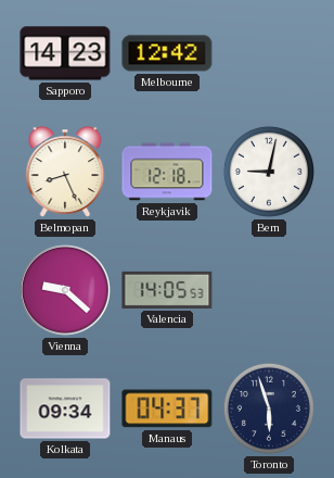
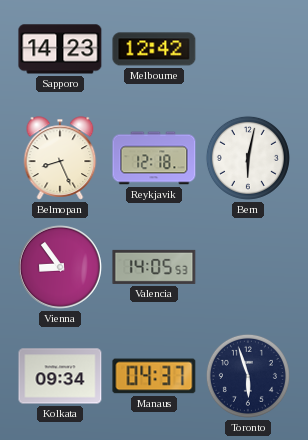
Bern: 9:02 -> 6:02 (248, 158)
Vienna: 9:22 -> 8:54 (60, 267)
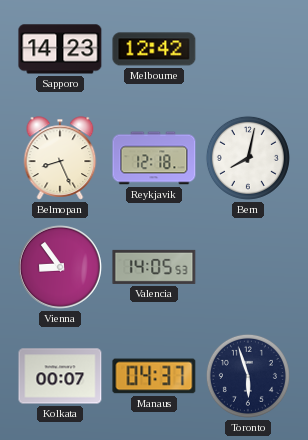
Bern: 6:02 -> 8:02 (248, 158)
Kolkata: 09:34 -> 00:07 (60, 376)
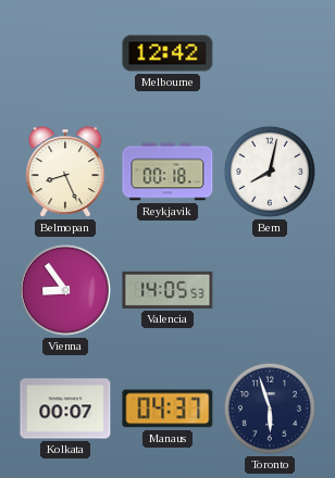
Sapporo: 14:23 -> none (60, 49)
Reykjavik: 12:18 -> 00:18 (167, 172)
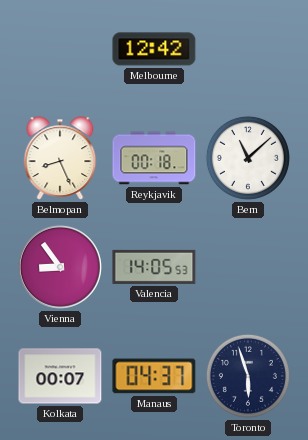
Bern: 8:02 -> 11:08 (248, 158)
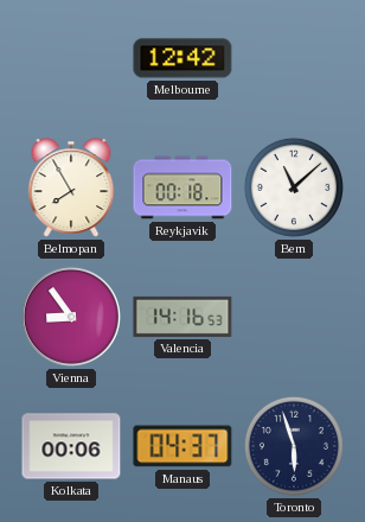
Belmopan: 8:26 -> 7:55 (71, 187)
Valencia: 14:05 -> 14:16 (182, 317)
Kolkata: 00:07 -> 00:06 (71, 446)
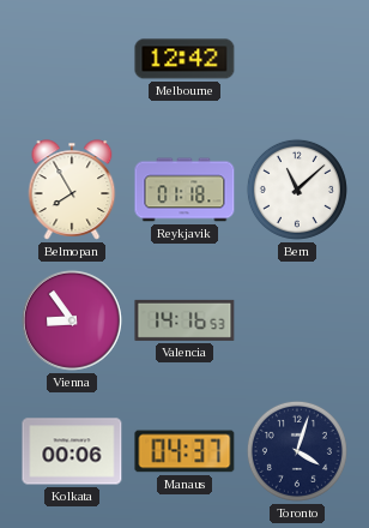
Reykjavik: 00:18 -> 01:18 (184, 190)
Toronto: 5:57 -> 4:03 (297, 451)
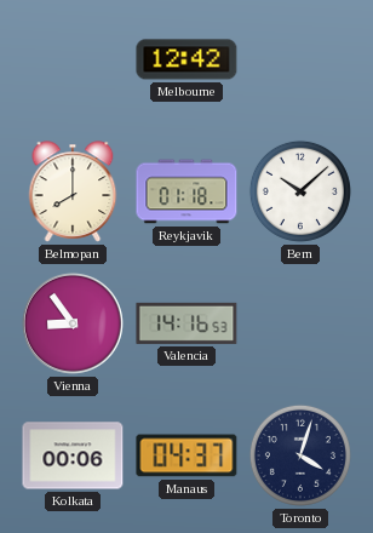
Belmopan: 7:55 -> 8:00 (73, 191)
Bern: 11:08 -> 10:08 (300, 191)
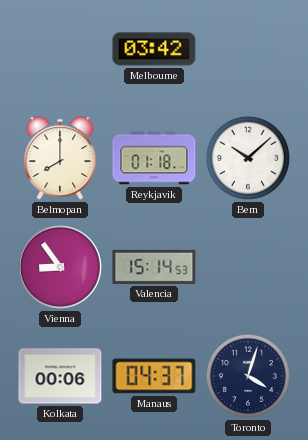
Melbourne: 12:42 -> 03:42 (154, 49)
Valencia: 14:16 -> 15:14 (154, 267)
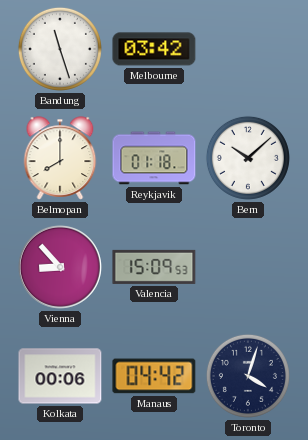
Bandung: none -> 11:27 (60, 49)
Vienna: 8:54 -> 8:53 (60, 267)
Valencia: 15:14 -> 15:09 (154, 267)
Manaus: 04:37 -> 04:42 (154, 376)
